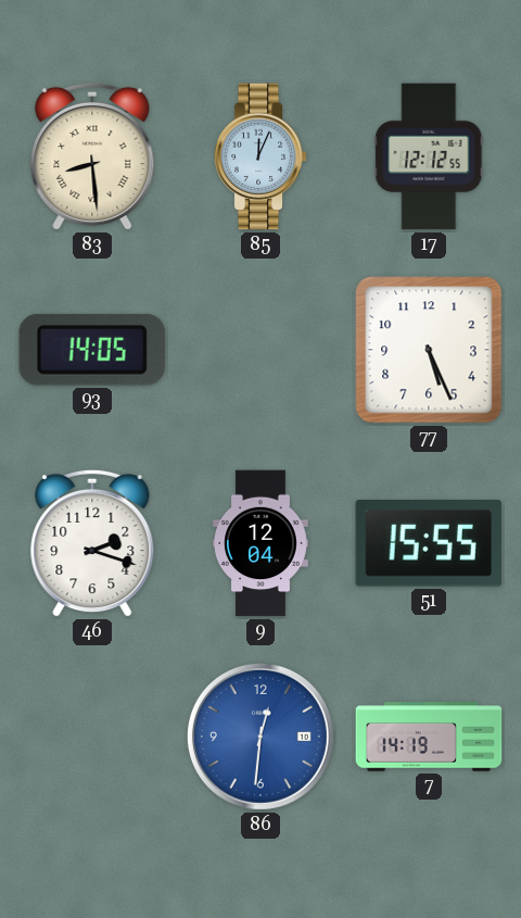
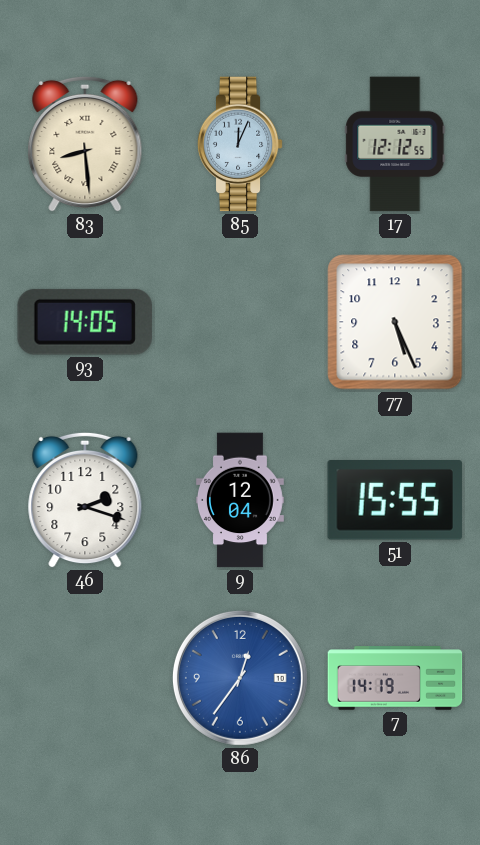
86: 12:31 -> 12:36 (240, 678)
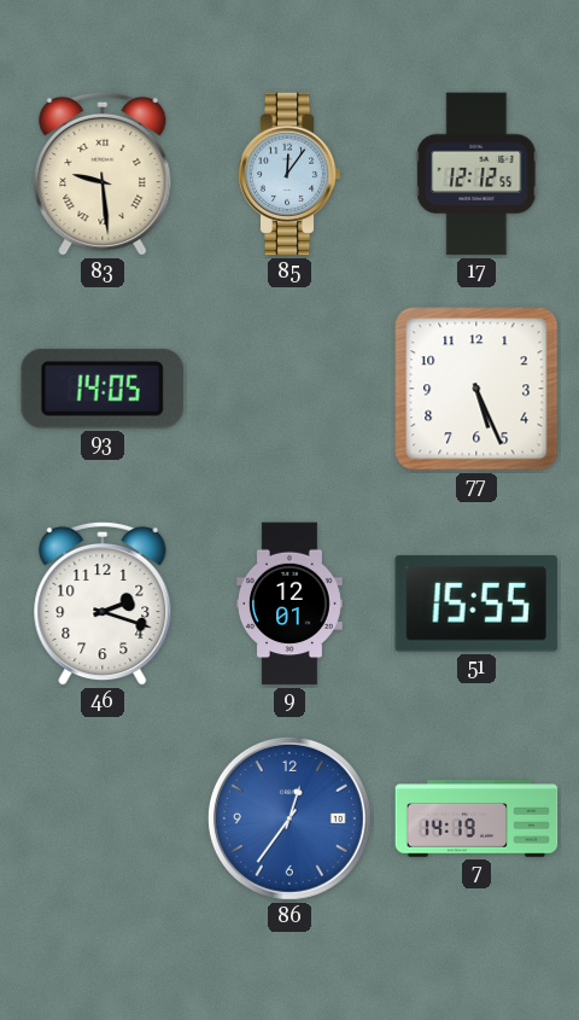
83: 8:29 -> 9:29 (103, 174)
85: 12:04 -> 12:06 (289, 174)
9: 12:04 -> 12:01 (291, 604)
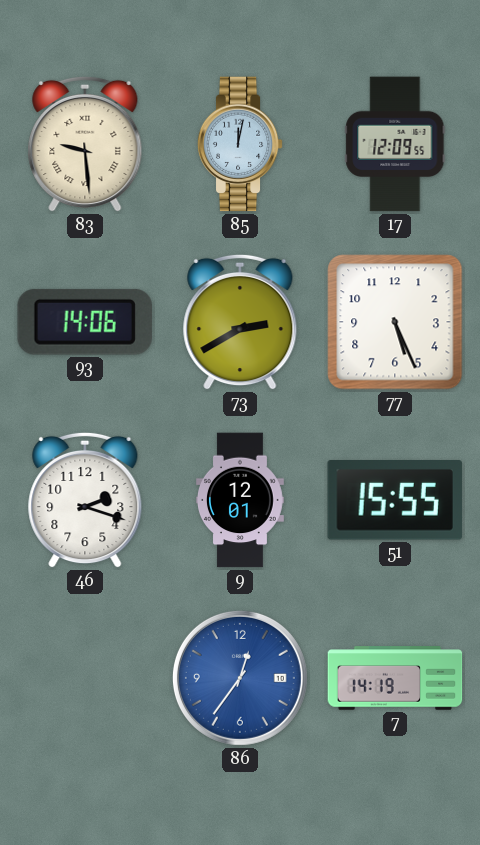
85: 12:06 -> 12:02 (240, 144)
17: 12:12 -> 12:09 (395, 144)
93: 14:05 -> 14:06 (85, 322)
73: none -> 2:40 (240, 322)
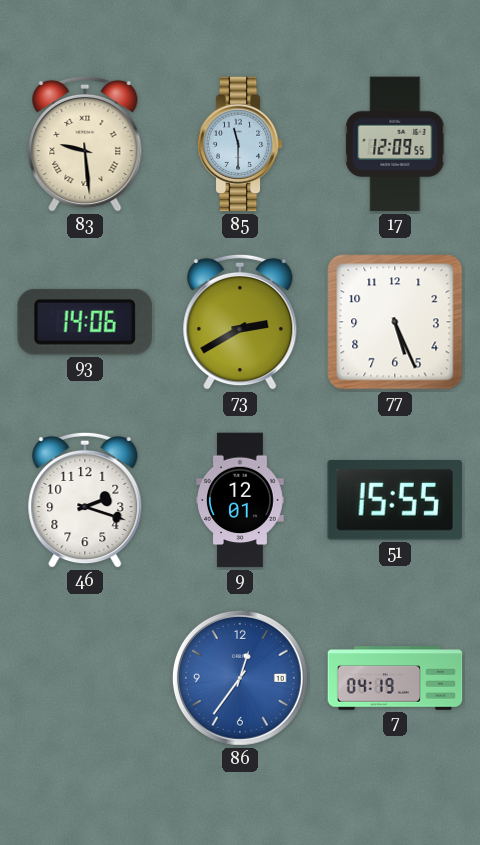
85: 12:02 -> 11:30 (240, 144)
7: 14:19 -> 04:19 (395, 678)
